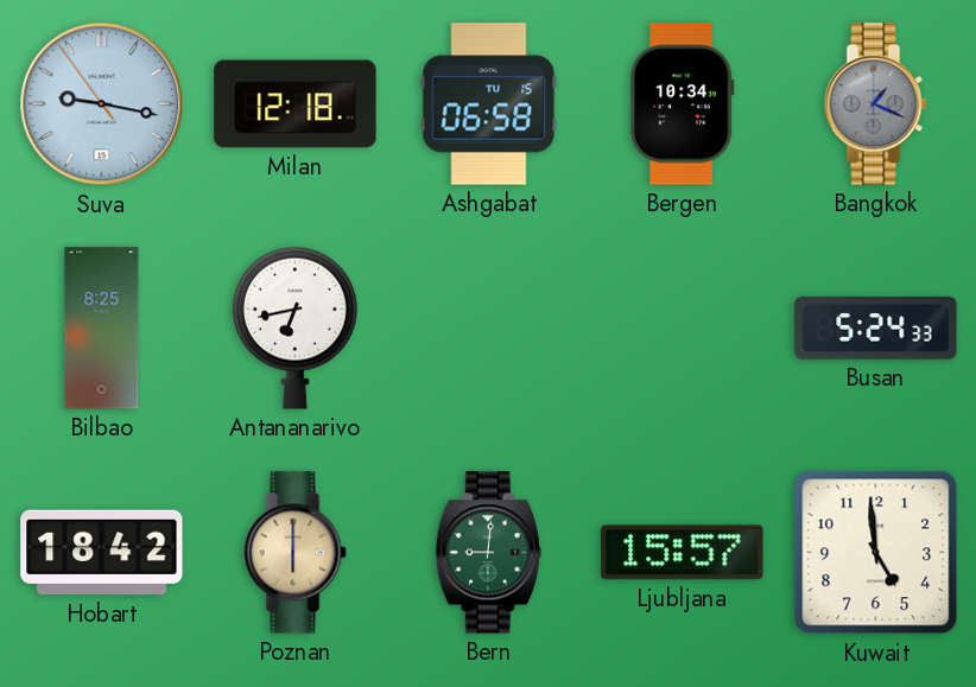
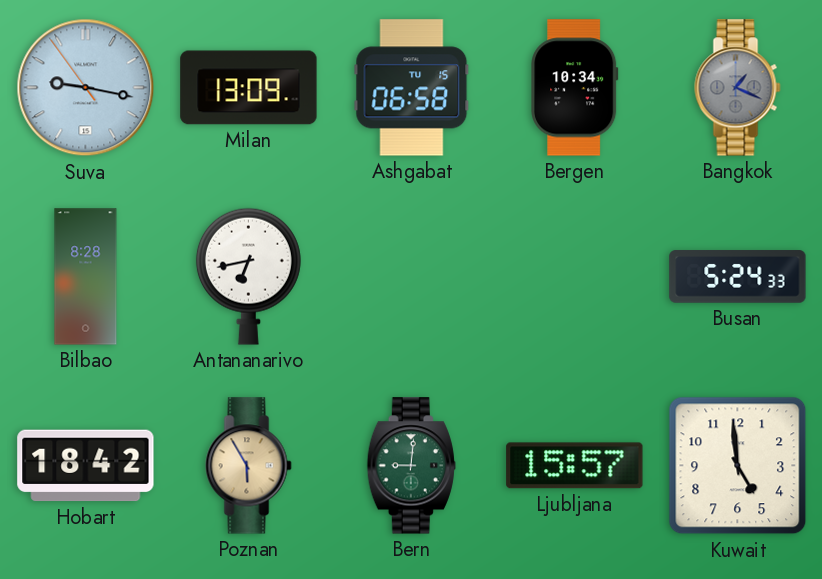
Milan: 12:18 -> 13:09 (249, 88)
Bilbao: 8:25 -> 8:28 (86, 277)
Poznan: 6:00 -> 5:55 (249, 466)
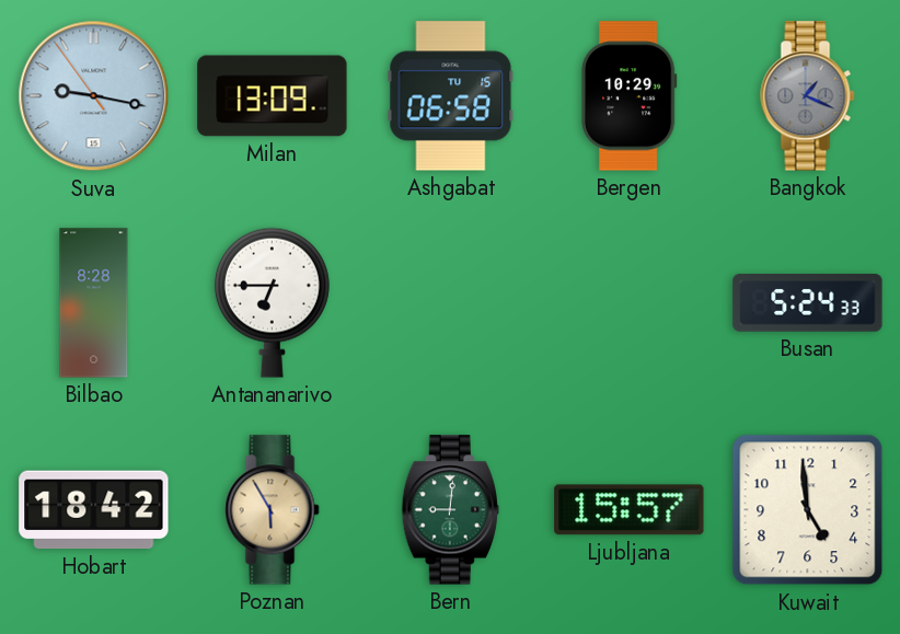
Bergen: 10:34 -> 10:29 (630, 96)
Antananarivo: 6:43 -> 6:45 (272, 302)
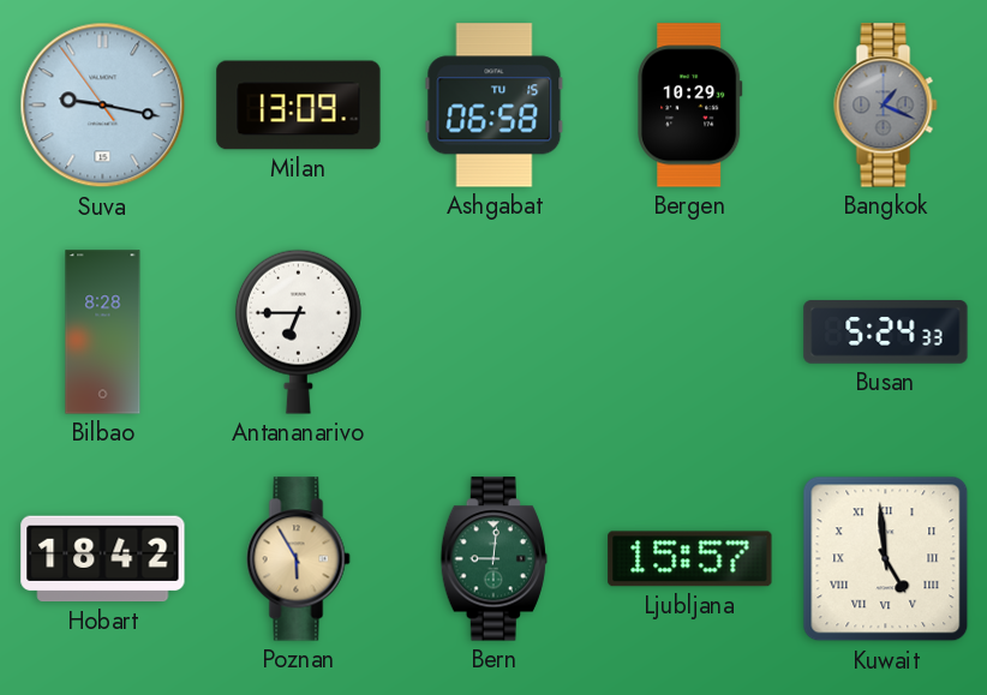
Kuwait numerals: Arabic -> Roman (886, 559)
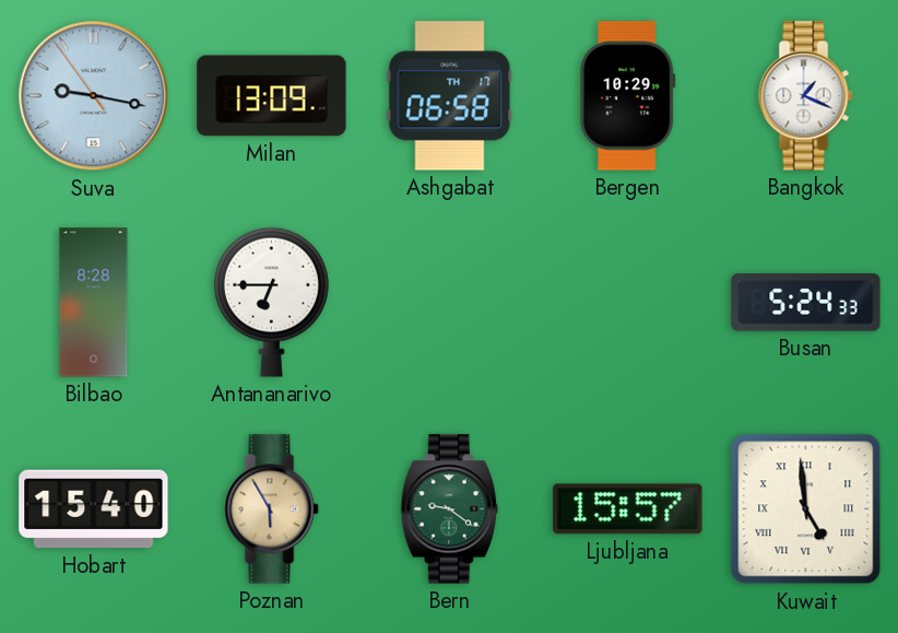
Ashgabat date: TU 15 -> TH 17 (450, 96)
Bangkok dial: grey -> white (806, 96)
Hobart: 18:42 -> 15:40 (94, 509)
Bern: 9:01 -> 9:21 (449, 509)
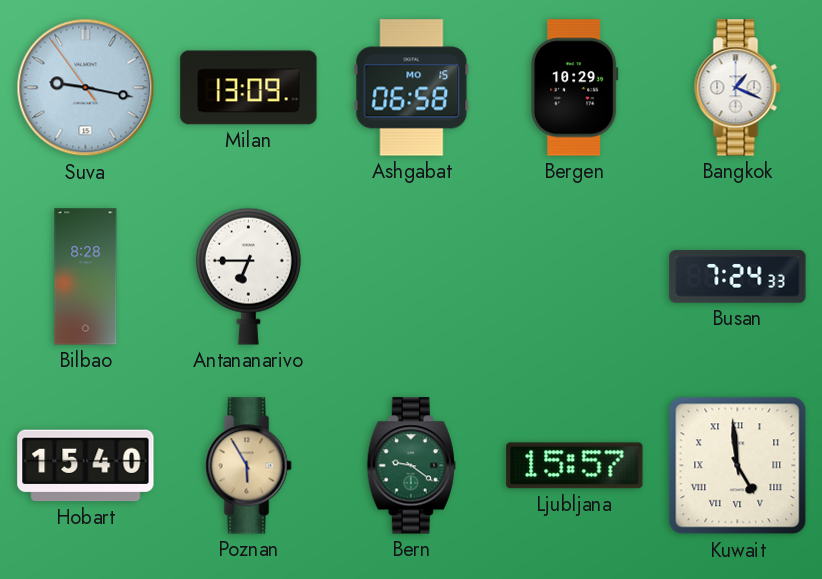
Ashgabat date: TH 17 -> MO 15 (412, 88)
Busan: 5:24 -> 7:24 (738, 277)
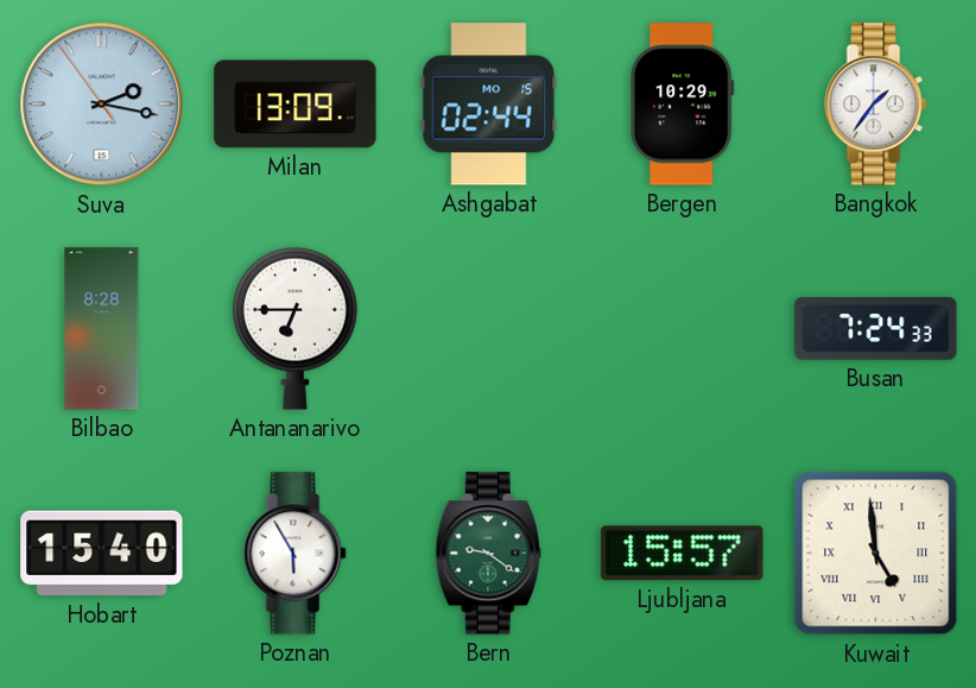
Suva: 9:16 -> 2:16 (102, 105)
Ashgabat: 06:58 -> 02:44 (489, 105)
Bangkok: 1:19 -> 1:36 (876, 105)
Poznan dial: champagne -> white (296, 554)
